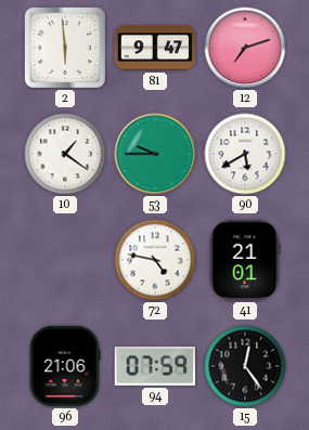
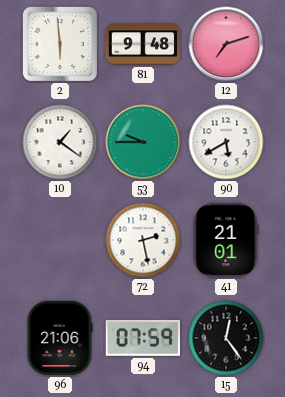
81: 9:47 -> 9:48 (143, 44)
72: 4:47 -> 2:28 (143, 240)
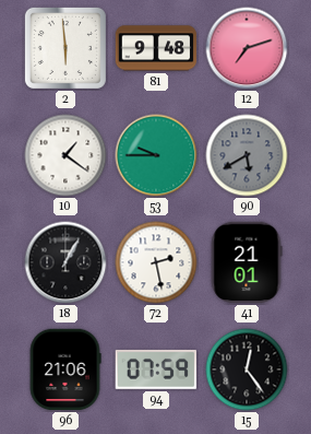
90 dial: white -> grey (247, 155)
18: none -> 1:05 (65, 262)
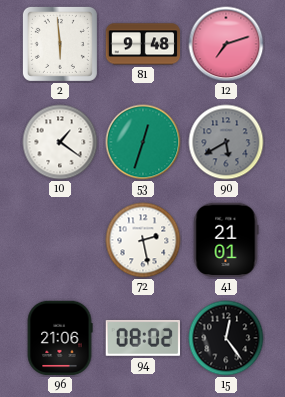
53: 9:45 -> 12:33 (143, 142)
18: 1:05 -> none (65, 262)
94: 07:59 -> 08:02 (142, 338)
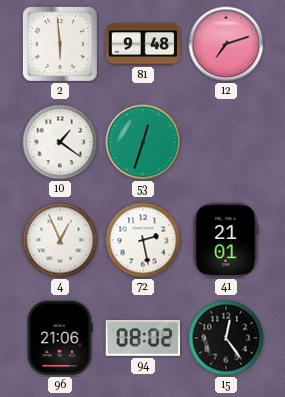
90: 5:40 -> none (226, 142)
4: none -> 12:56 (60, 240)
